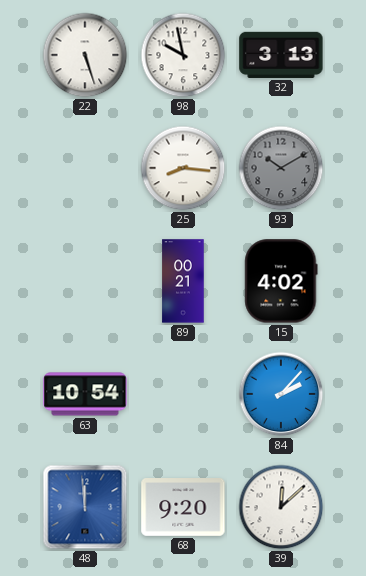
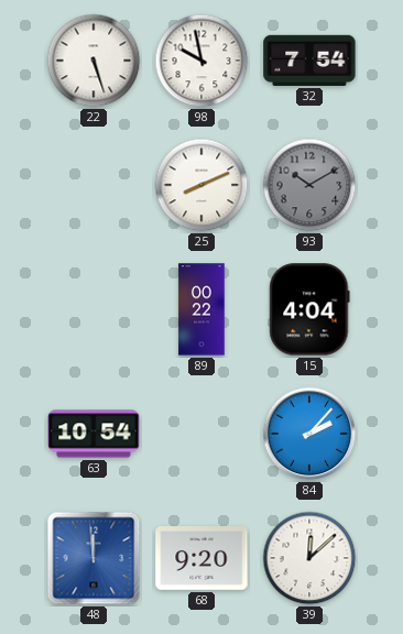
32: 3:13 -> 7:54 (309, 61)
25: 8:16 -> 8:11 (201, 185)
89: 00:21 -> 00:22 (201, 309)
15: 4:02 -> 4:04 (309, 309)
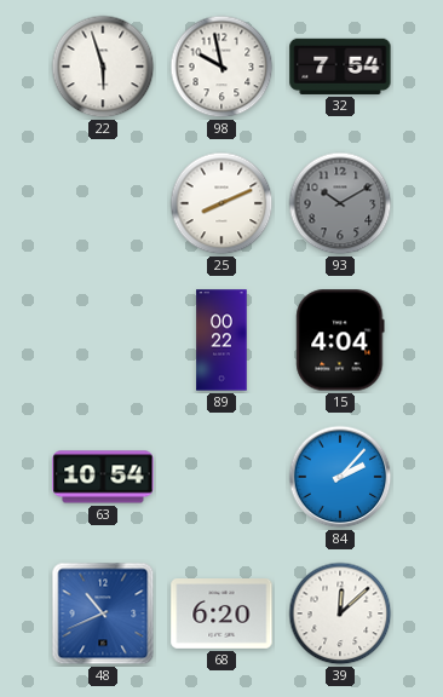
22: 5:27 -> 5:57 (103, 67)
48: 11:59 -> 10:41 (103, 614)
68: 9:20 -> 6:20 (221, 615)
